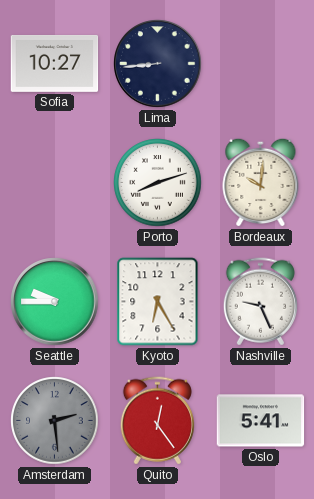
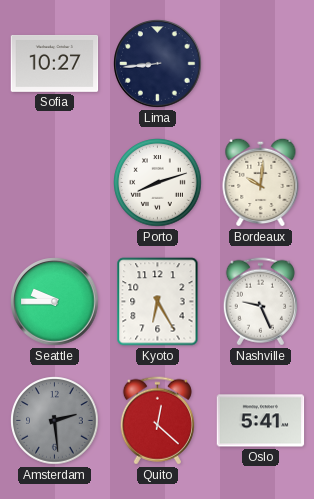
Quito: 12:24 -> 12:22 (157, 421)
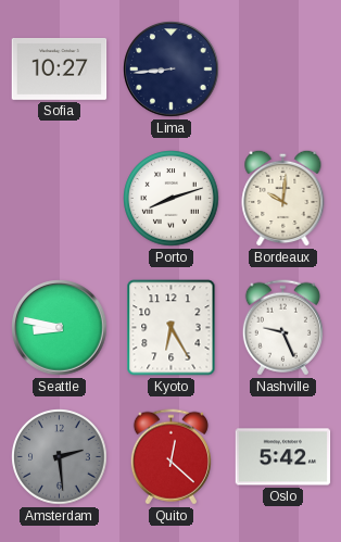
Seattle: 9:45 -> 8:47 (60, 328)
Oslo: 5:41 -> 5:42 (283, 457)
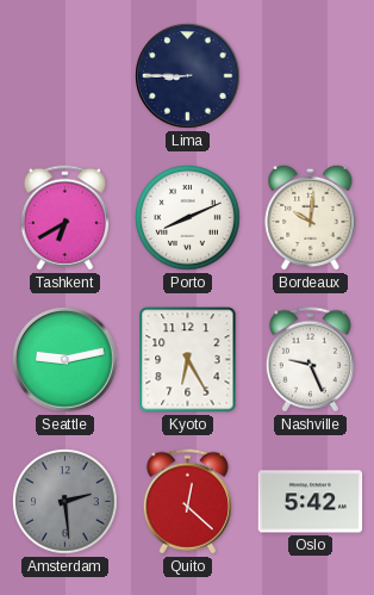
Sofia: 10:27 -> none (60, 68)
Lima: 8:44 -> 8:45 (188, 76)
Tashkent: none -> 6:40 (64, 218)
Porto: 8:12 -> 8:11 (188, 218)
Seattle: 8:47 -> 9:13 (66, 360)
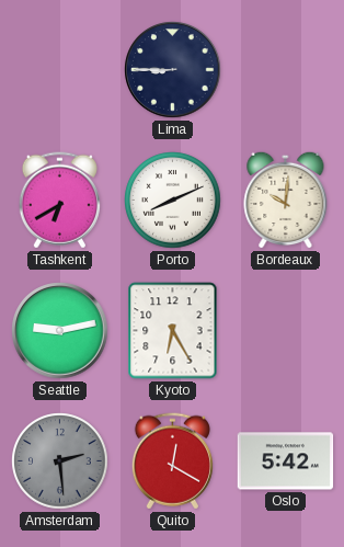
Nashville: 9:26 -> none (310, 360)
Quito: 12:22 -> 12:20 (172, 461)
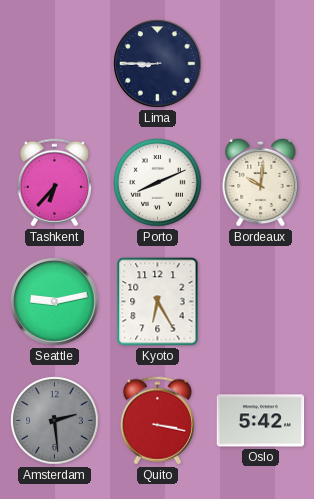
Tashkent: 6:40 -> 6:37 (54, 183)
Quito: 12:20 -> 3:17 (157, 421)
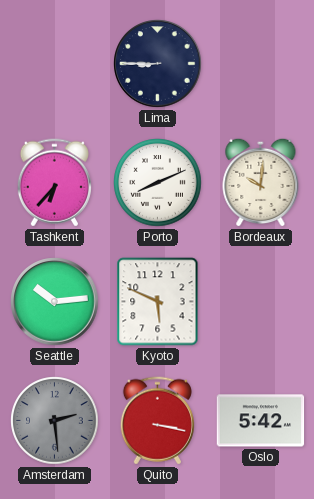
Seattle: 9:13 -> 10:14 (55, 302)
Kyoto: 6:25 -> 5:49 (158, 302)
